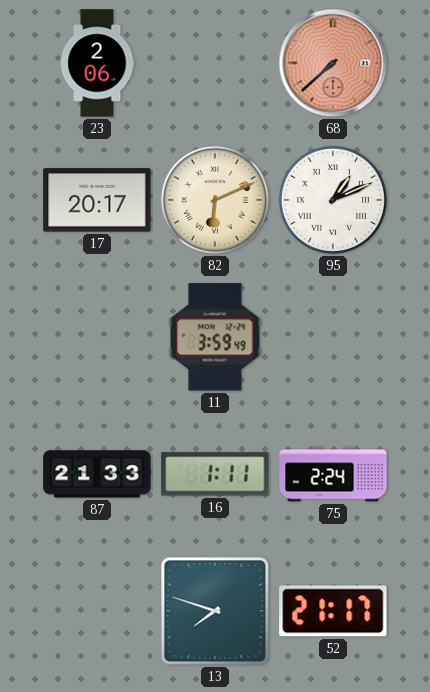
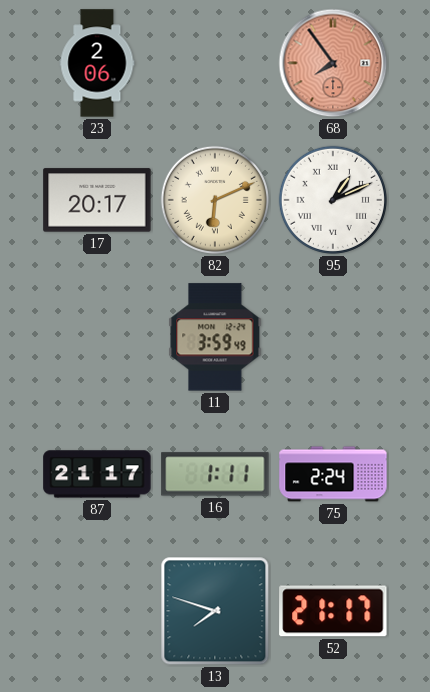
68: 7:38 -> 7:54 (333, 63)
87: 21:33 -> 21:17 (97, 474)
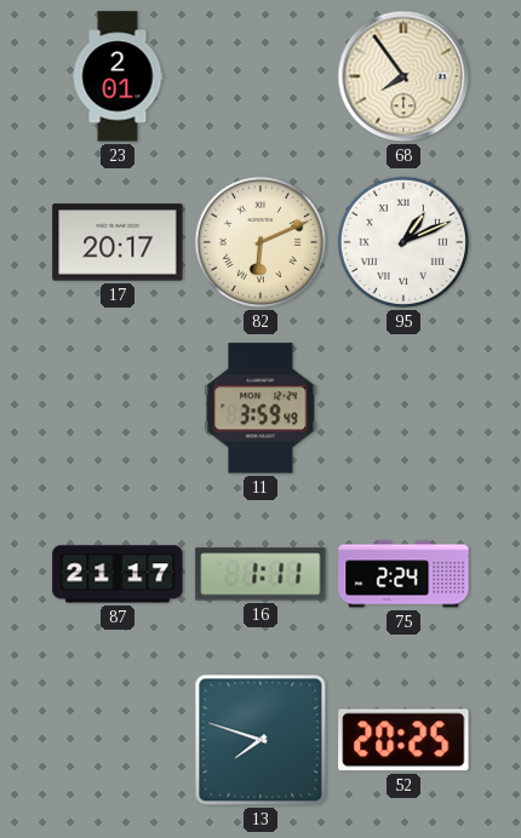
23: 2:06 -> 2:01 (118, 76)
68 dial: salmon -> cream (403, 76)
52: 21:17 -> 20:25 (403, 740)
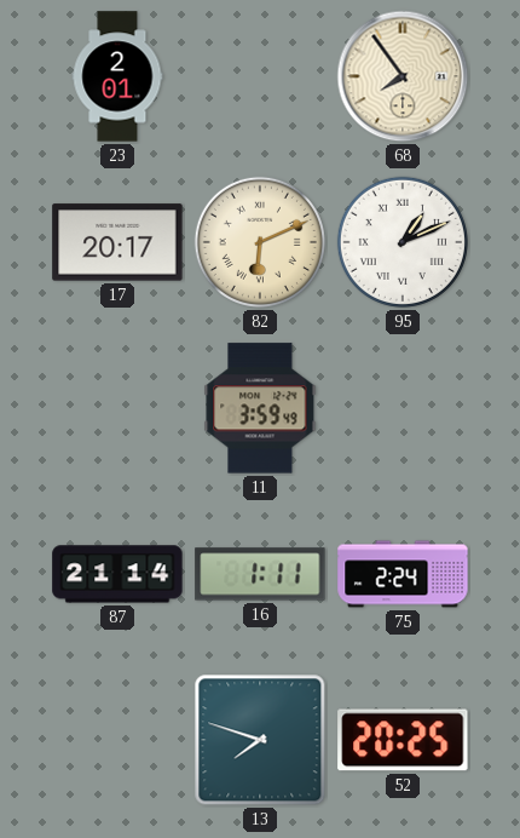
87: 21:17 -> 21:14 (117, 574)
